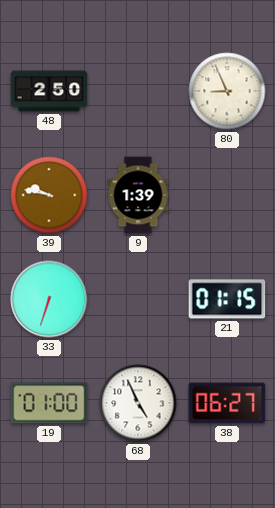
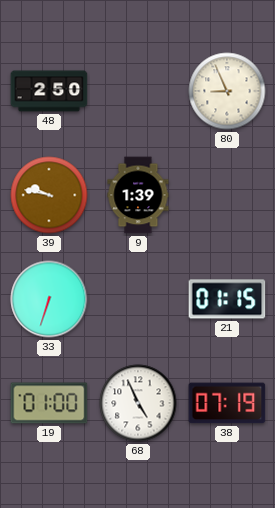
38: 06:27 -> 07:19 (227, 403)
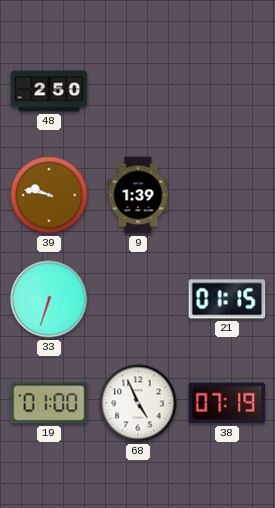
80: 8:56 -> none (227, 91)
